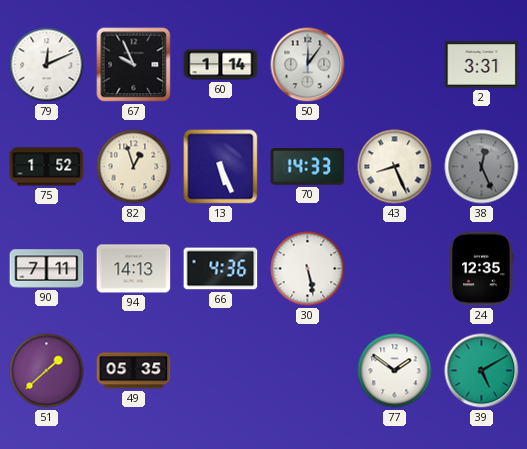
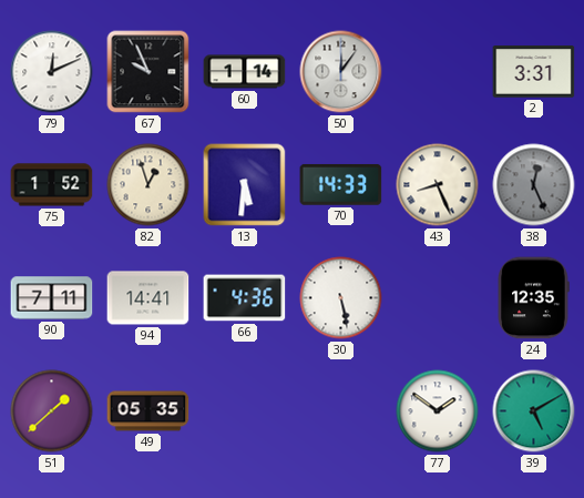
13: 5:26 -> 5:31 (245, 185)
94: 14:13 -> 14:41 (148, 298)
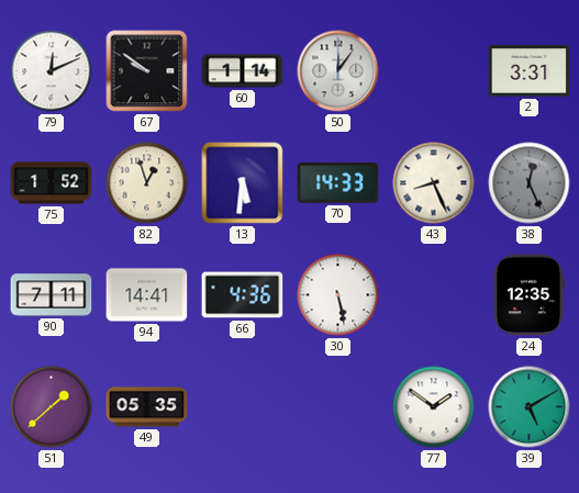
67: 9:56 -> 9:51 (147, 71)
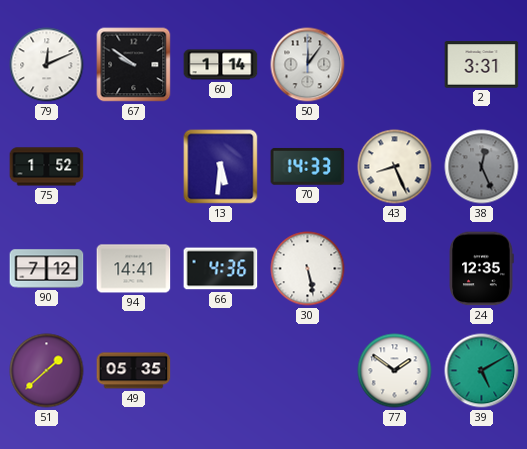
82: 12:57 -> none (147, 183)
90: 7:11 -> 7:12 (47, 269)
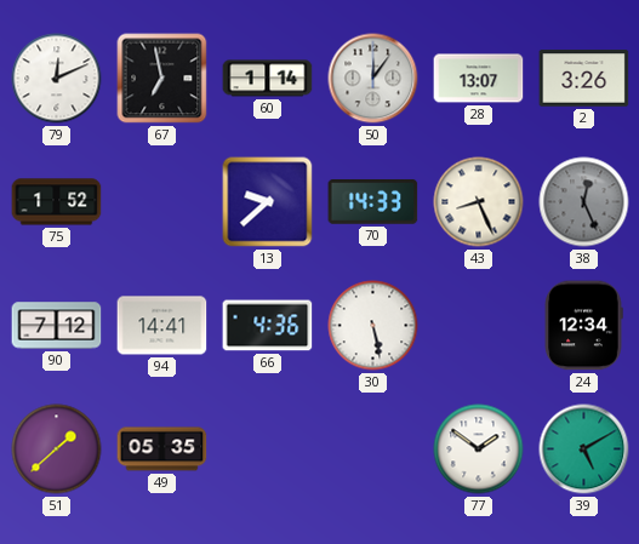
67: 9:51 -> 6:58 (162, 79)
28: none -> 13:07 (479, 79)
2: 3:31 -> 3:26 (584, 79)
13: 5:31 -> 9:38 (268, 202)
24: 12:35 -> 12:34 (583, 326)
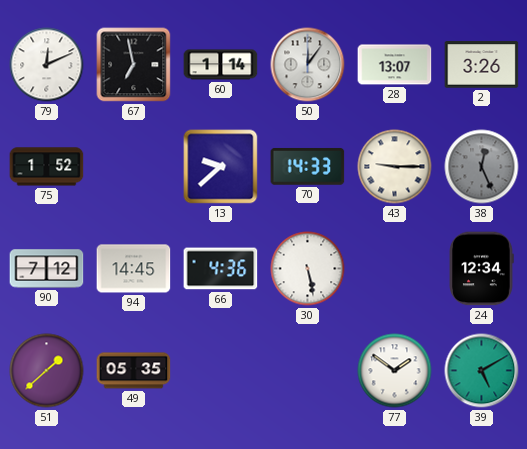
43: 8:26 -> 9:15 (395, 167)
94: 14:41 -> 14:45 (134, 269)
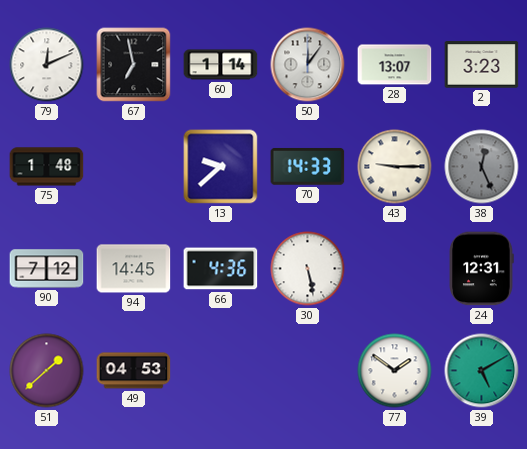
2: 3:26 -> 3:23 (482, 65)
75: 1:52 -> 1:48 (47, 167)
24: 12:34 -> 12:31 (481, 269)
49: 05:35 -> 04:53 (134, 371)
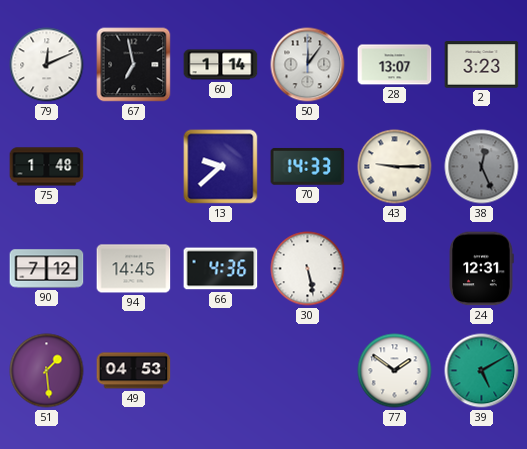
51: 1:38 -> 1:29 (47, 371)
